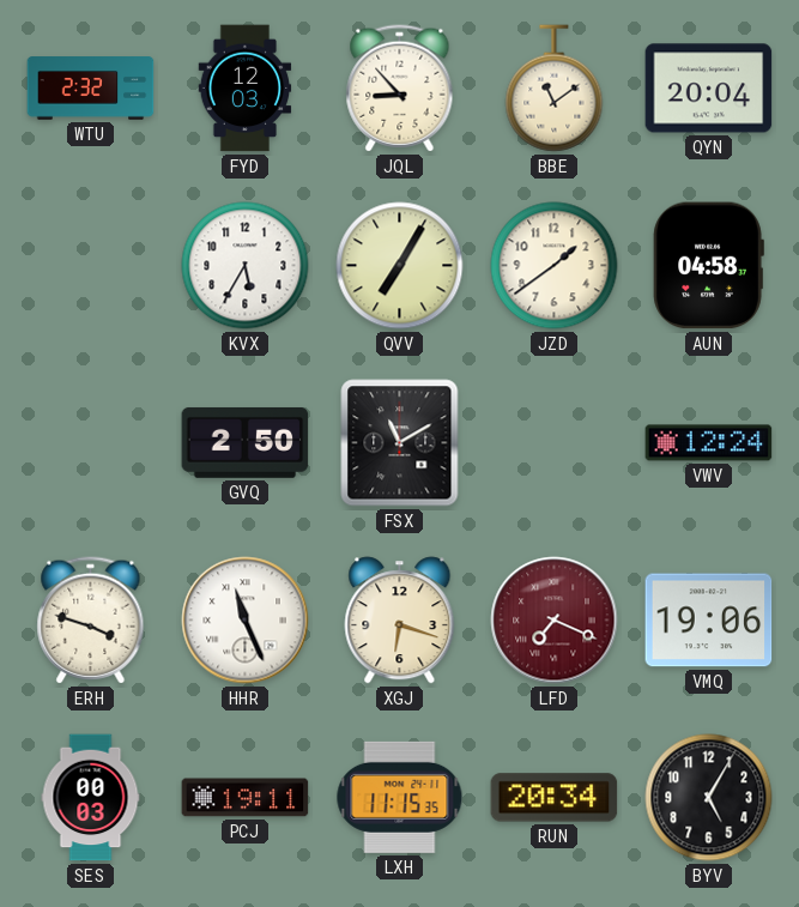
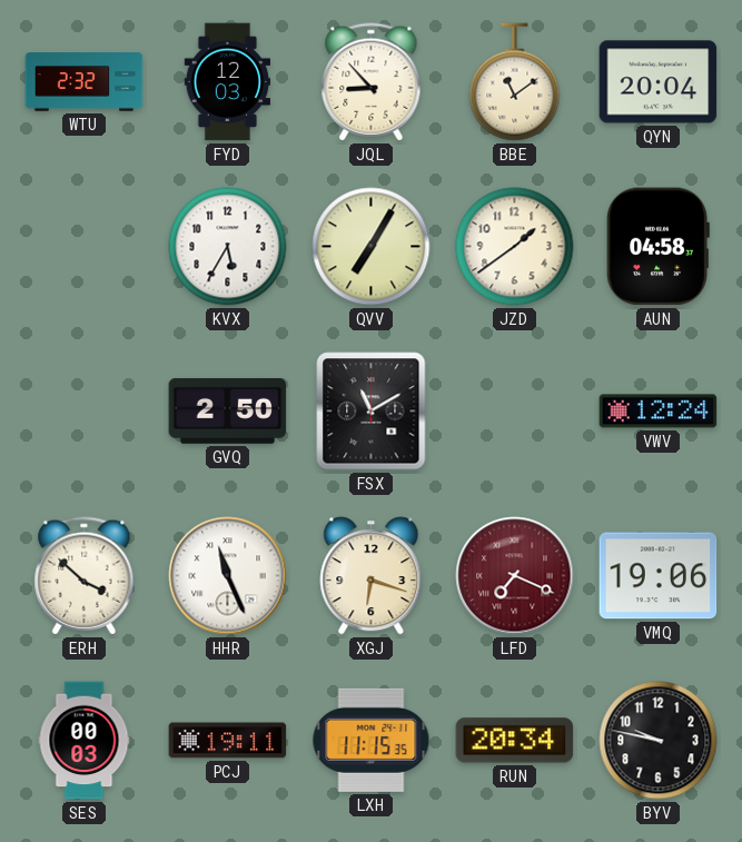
ERH: 3:48 -> 3:52 (85, 576)
BYV: 5:05 -> 9:47 (659, 741)
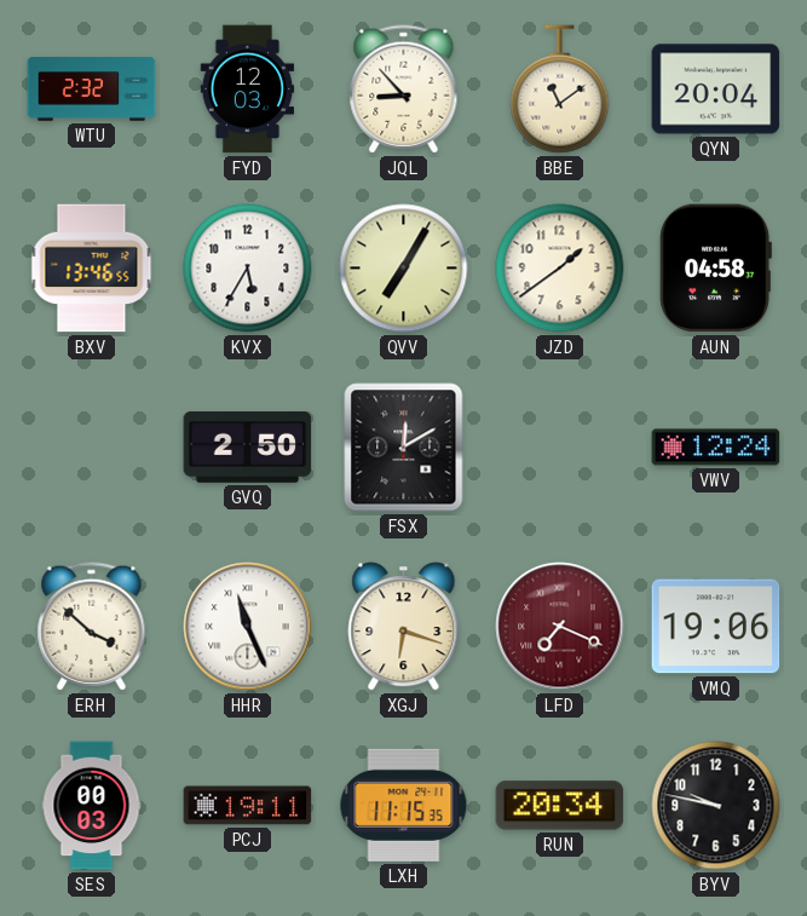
BXV: none -> 13:46 (92, 269)
FSX: 11:10 -> 12:10 (404, 448)
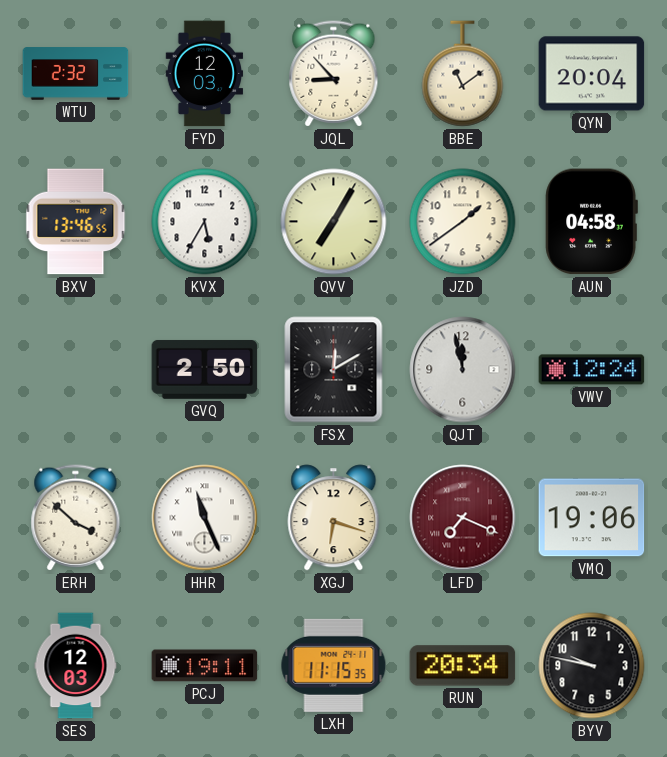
QJT: none -> 11:58 (463, 370)
SES: 00:03 -> 12:03 (76, 666)
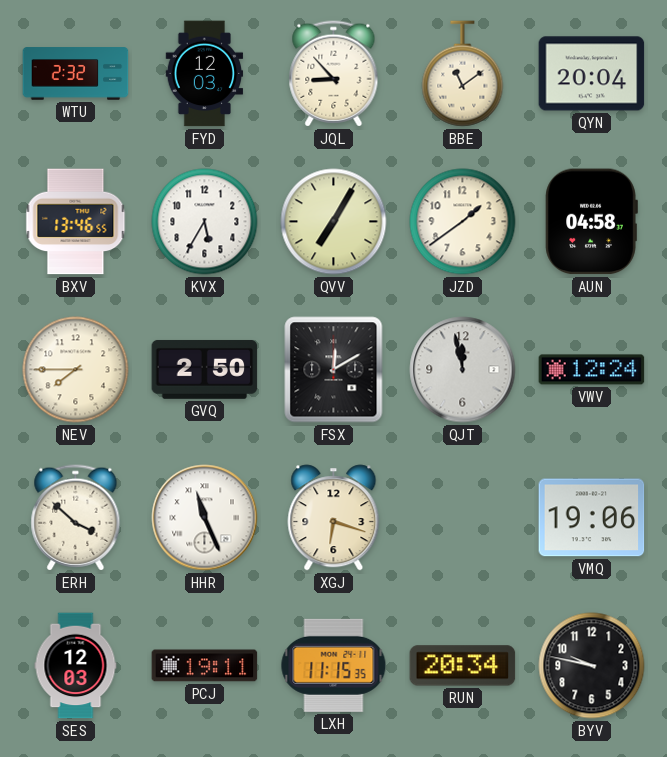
NEV: none -> 7:45 (76, 370)
LFD: 7:19 -> none (463, 518)
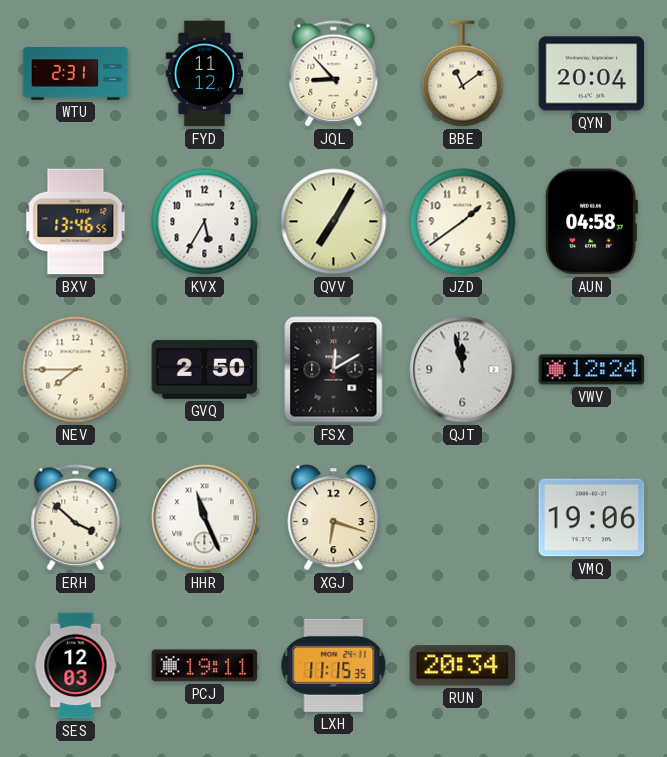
WTU: 2:32 -> 2:31 (76, 74)
FYD: 12:03 -> 11:12 (205, 74)
BYV: 9:47 -> none (592, 666)
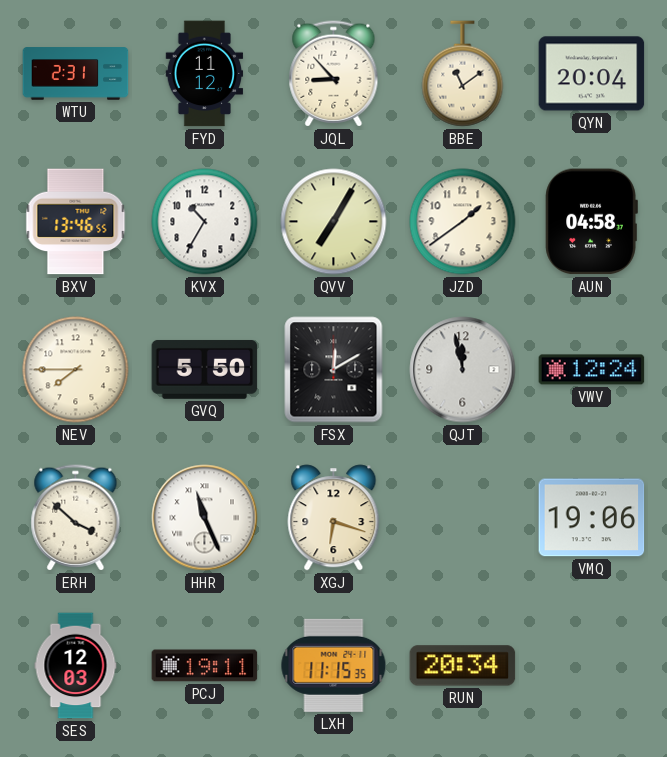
KVX: 5:35 -> 10:35 (205, 222)
GVQ: 2:50 -> 5:50 (205, 369)
